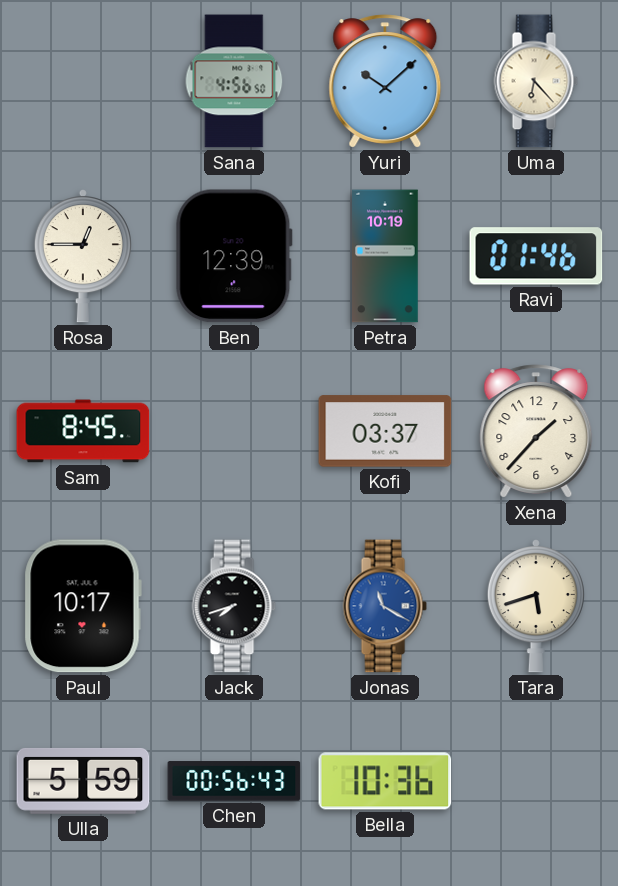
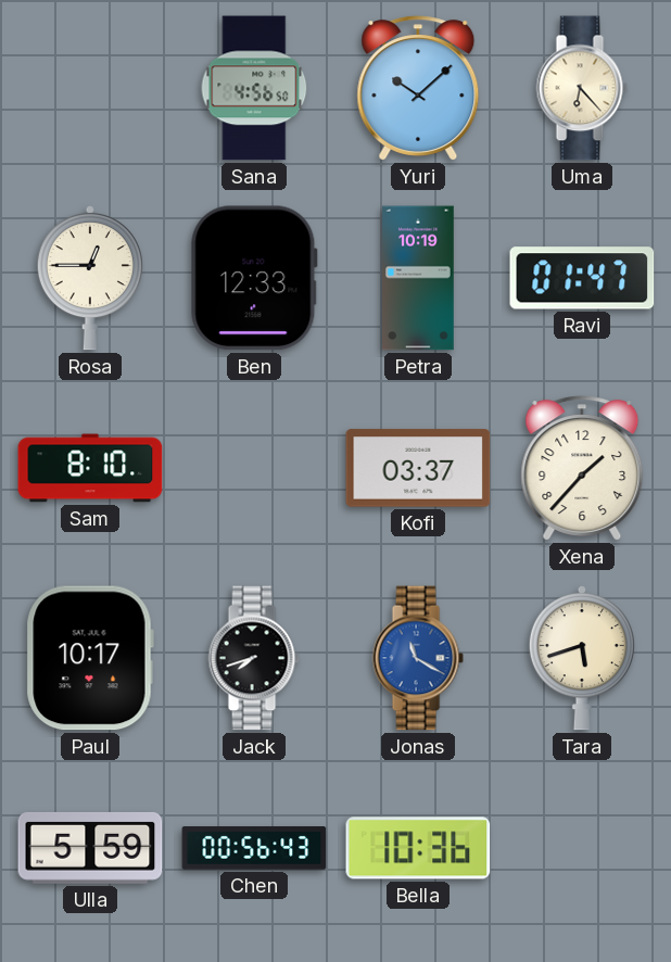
Ben: 12:39 -> 12:33 (254, 278)
Ravi: 01:46 -> 01:47 (582, 278)
Sam: 8:45 -> 8:10 (90, 468)
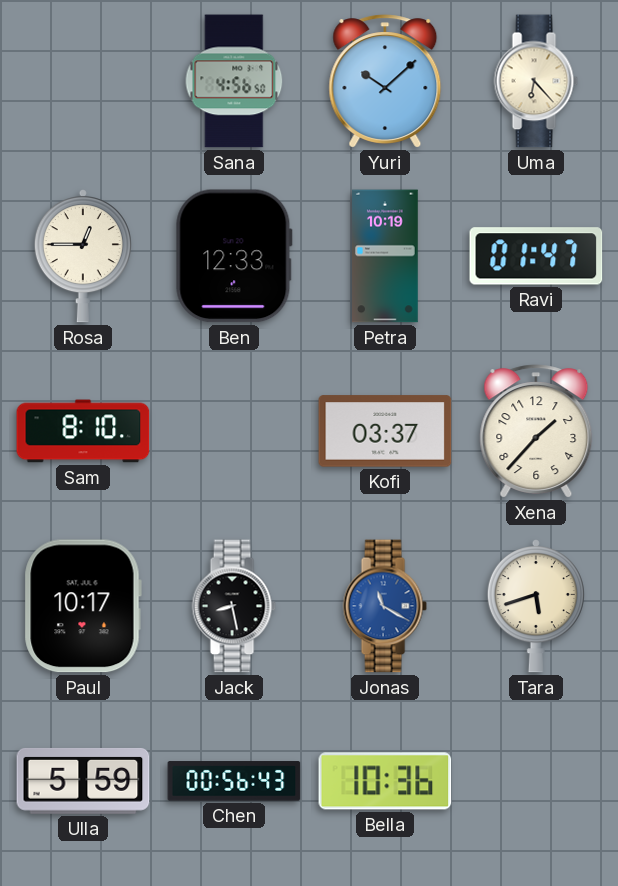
Jack: 7:42 -> 8:28 (234, 606)
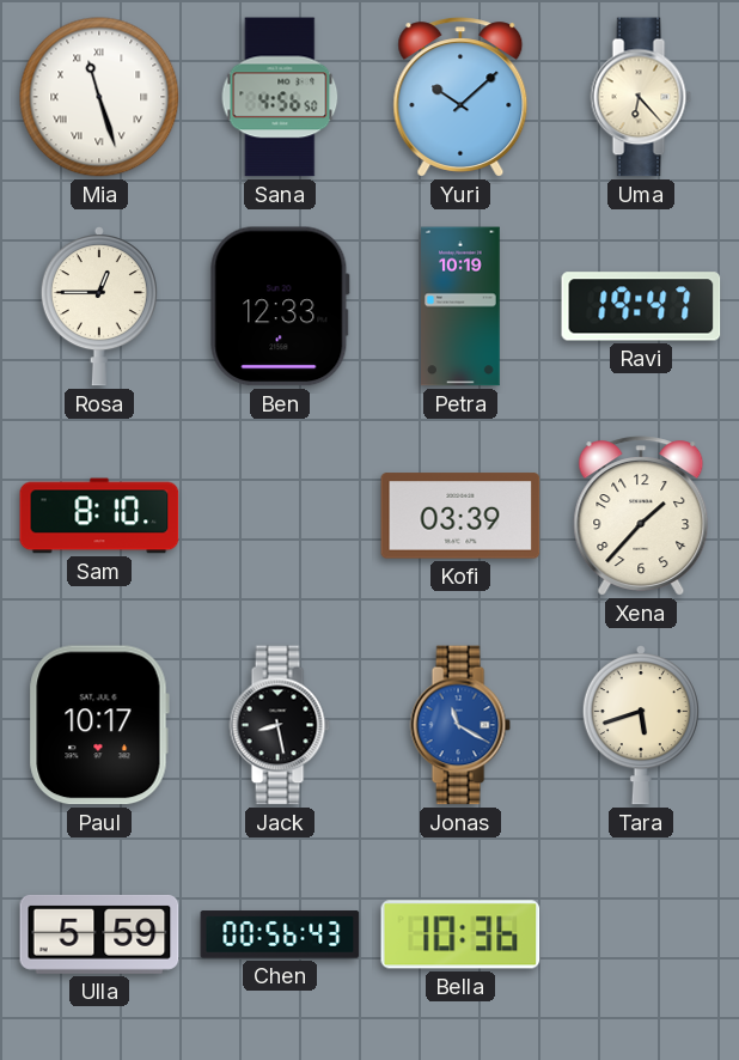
Mia: none -> 11:27 (99, 97)
Ravi: 01:47 -> 19:47 (641, 306)
Kofi: 03:37 -> 03:39 (460, 516)
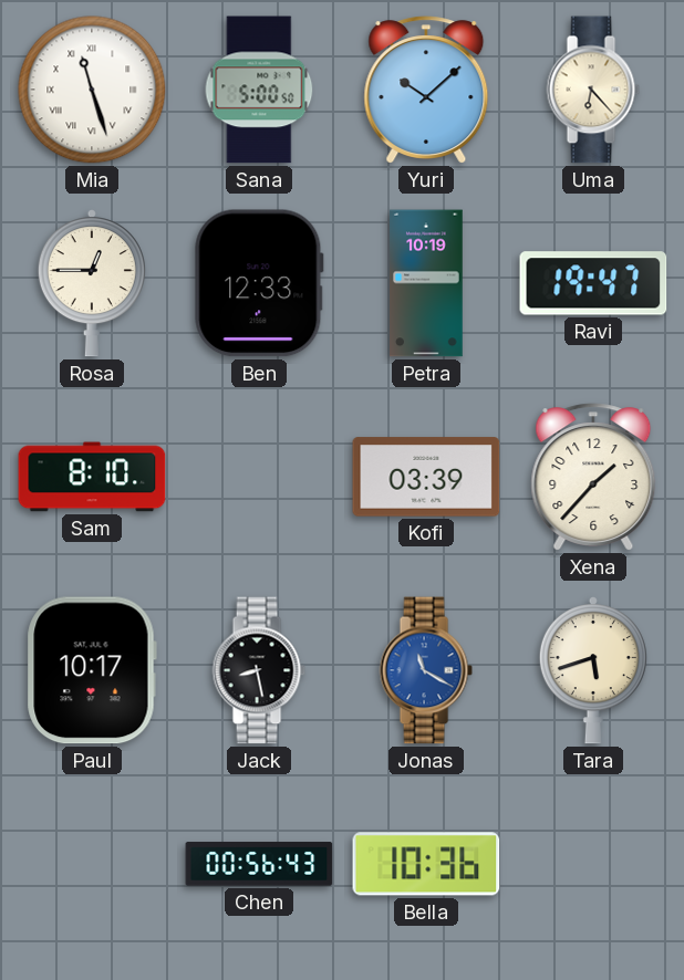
Sana: 4:56 -> 5:00 (259, 90)
Ulla: 5:59 -> none (99, 934)
